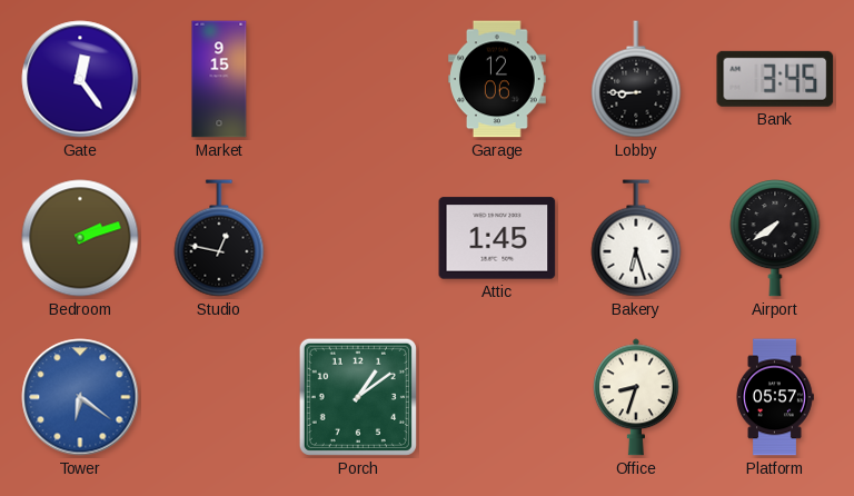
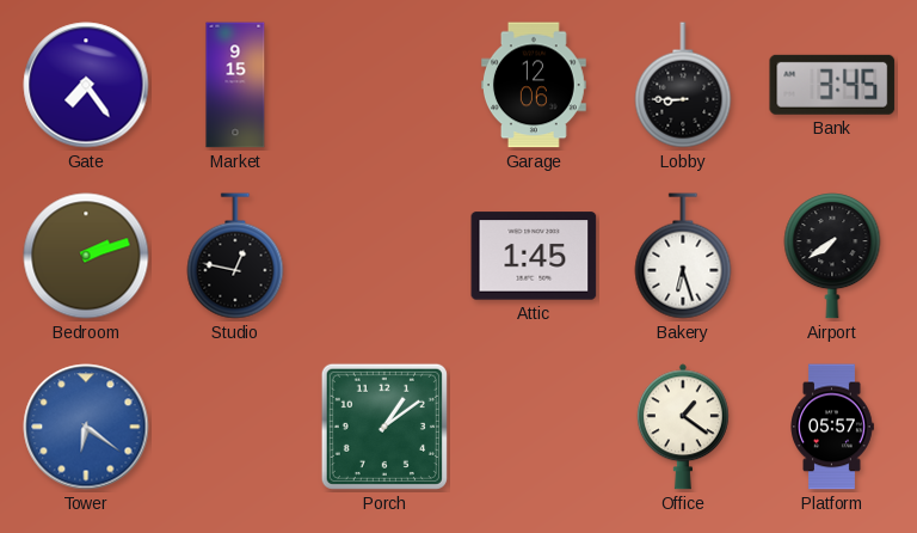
Gate: 12:24 -> 7:24 (86, 85)
Office: 8:33 -> 1:21 (683, 427)
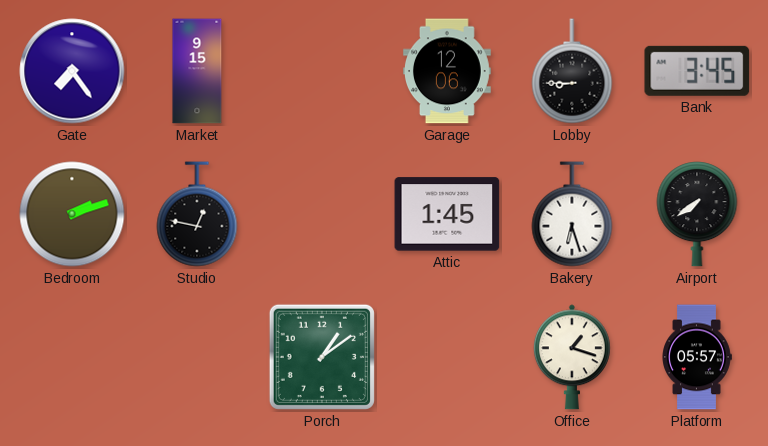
Tower: 6:21 -> none (86, 427)
Office: 1:21 -> 1:18 (572, 357)
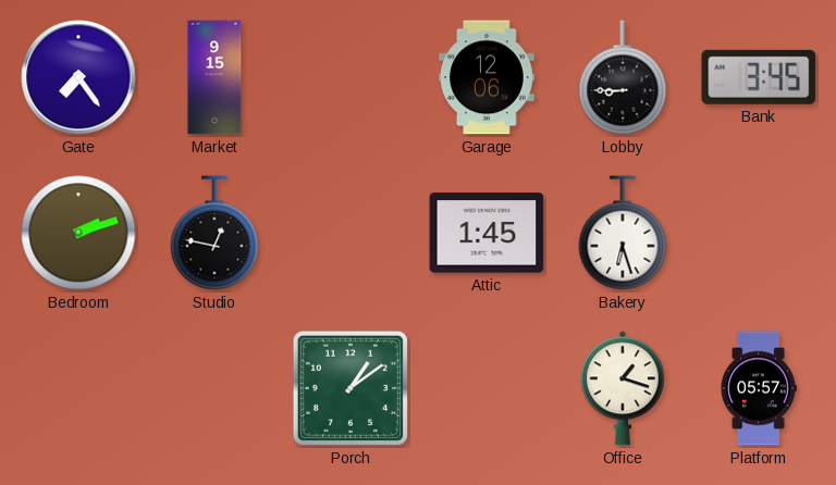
Airport: 7:39 -> none (697, 214)
